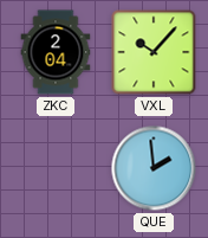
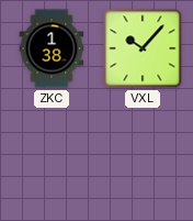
ZKC: 2:04 -> 1:38 (52, 48)
QUE: 1:59 -> none (154, 168)
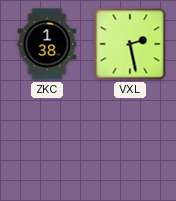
VXL: 10:07 -> 2:28 (130, 44)
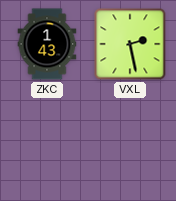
ZKC: 1:38 -> 1:43 (47, 44)
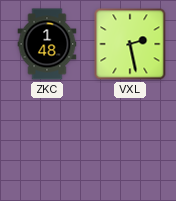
ZKC: 1:43 -> 1:48 (47, 44)
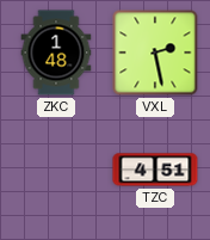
TZC: none -> 4:51 (155, 170)
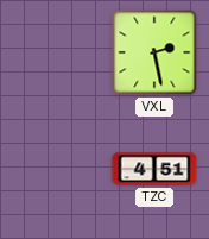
ZKC: 1:48 -> none (56, 53)
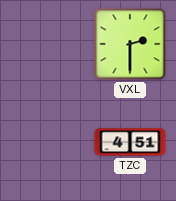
VXL: 2:28 -> 2:30 (130, 44)
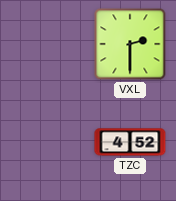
TZC: 4:51 -> 4:52 (130, 142)
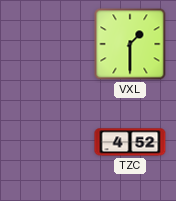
VXL: 2:30 -> 1:30 (130, 44)
